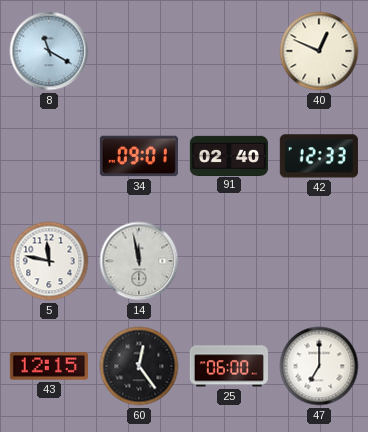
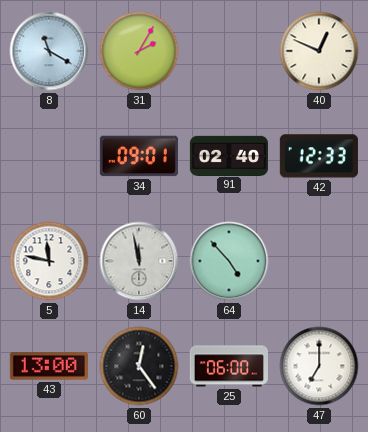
31: none -> 2:05 (139, 51)
64: none -> 4:53 (229, 261)
43: 12:15 -> 13:00 (49, 366)
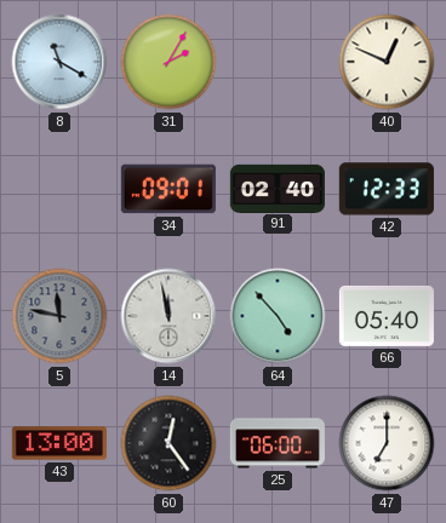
5 dial: white -> grey (59, 316)
66: none -> 05:40 (387, 316)
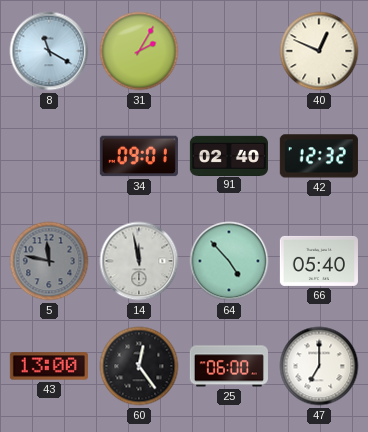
42: 12:33 -> 12:32 (319, 156)
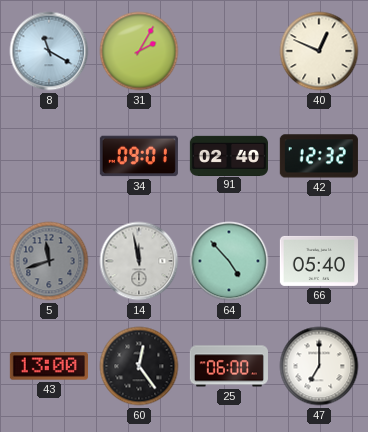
5: 11:47 -> 11:42 (49, 261)
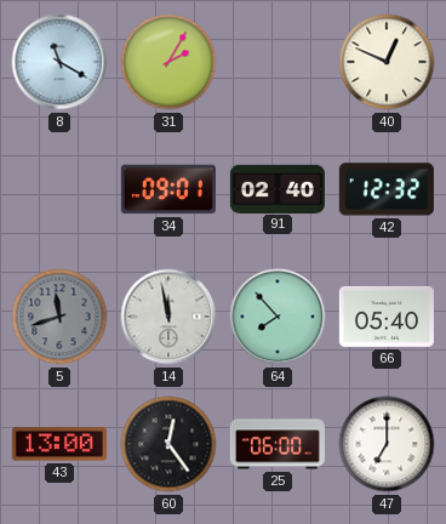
64: 4:53 -> 7:53 (278, 317)
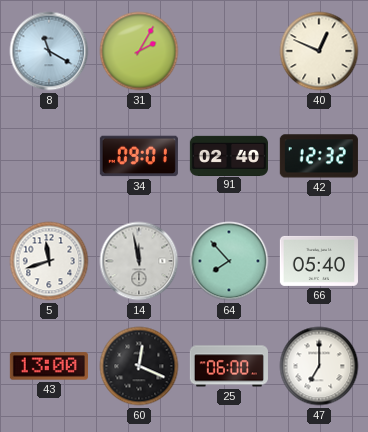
5 dial: grey -> white (49, 261)
60: 12:24 -> 12:19 (139, 366)
